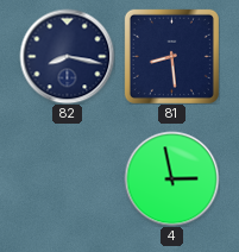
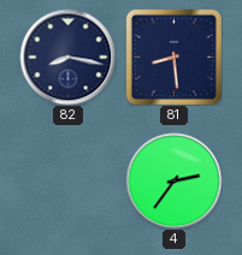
4: 2:58 -> 2:36 (173, 180)
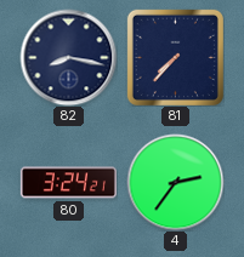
81: 8:29 -> 7:37 (175, 57)
80: none -> 3:24 (68, 183)
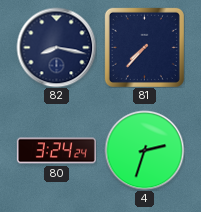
80: 3:24:21 -> 3:24:24 (56, 151)
4: 2:36 -> 2:33 (144, 150)
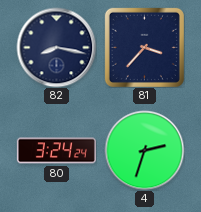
81: 7:37 -> 3:37 (144, 47)
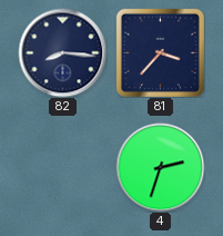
82: 8:17 -> 8:16 (62, 52)
80: 3:24 -> none (56, 151)
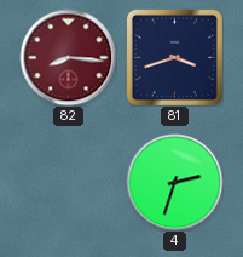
82 dial: navy -> burgundy (68, 57)
81: 3:37 -> 3:42 (174, 57)
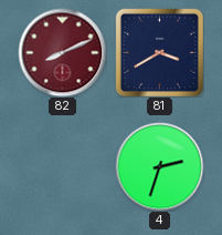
82: 8:16 -> 8:11 (62, 52)
81: 3:42 -> 3:40 (159, 52)
